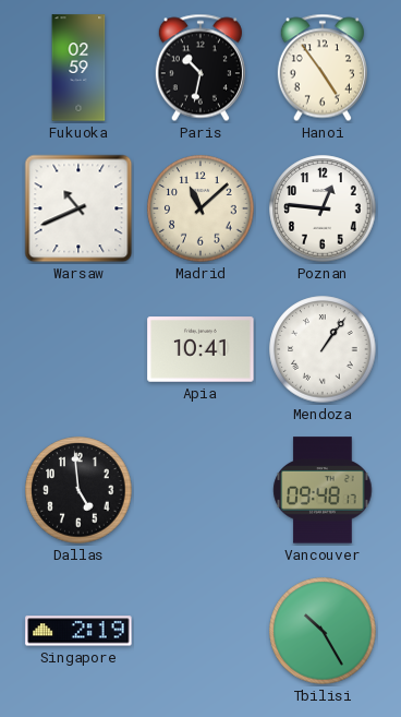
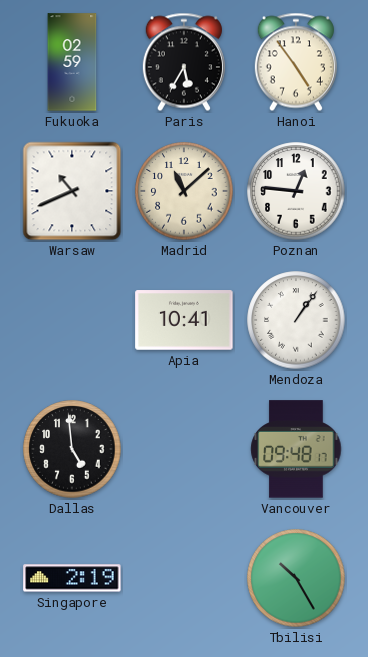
Paris: 10:32 -> 5:35 (184, 62)
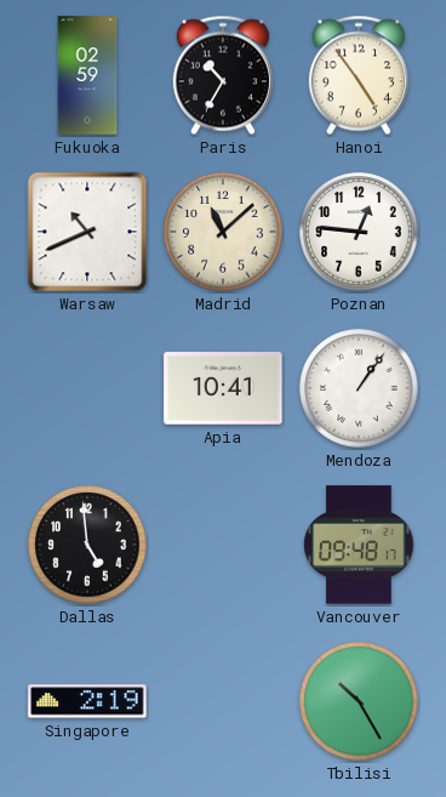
Paris: 5:35 -> 10:35 (223, 75)
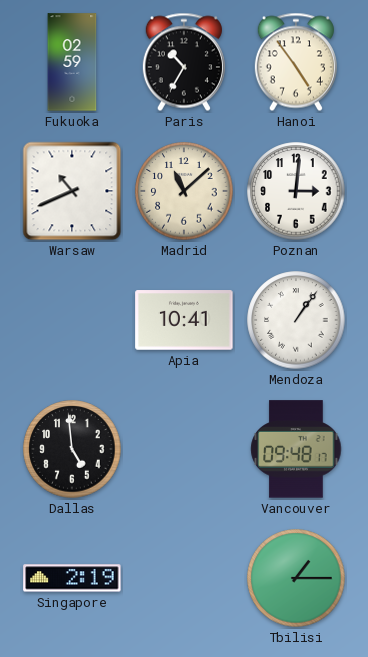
Poznan: 12:46 -> 3:01 (296, 191)
Tbilisi: 10:25 -> 1:15 (296, 578)
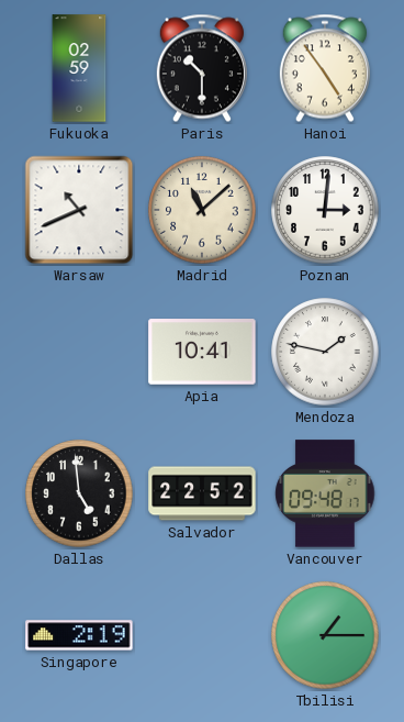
Paris: 10:35 -> 10:30 (202, 68)
Mendoza: 1:06 -> 1:47 (325, 352)
Salvador: none -> 22:52 (202, 493)
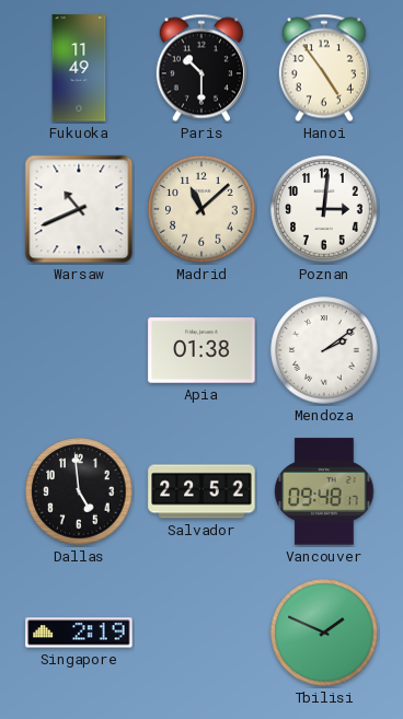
Fukuoka: 02:59 -> 11:49 (79, 68)
Apia: 10:41 -> 01:38 (201, 350)
Mendoza: 1:47 -> 2:09 (324, 350)
Tbilisi: 1:15 -> 1:49 (324, 633)
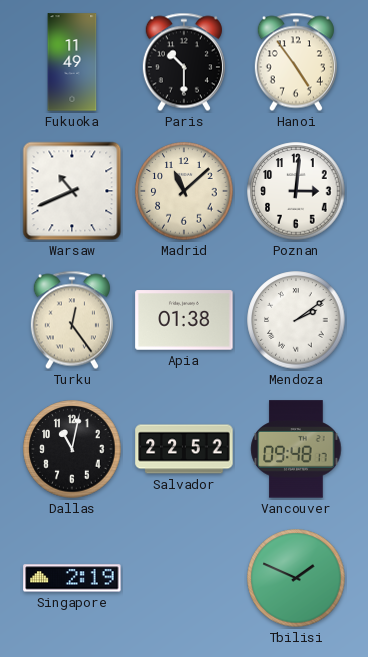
Turku: none -> 12:24 (72, 320)
Dallas: 4:59 -> 11:02 (72, 449)
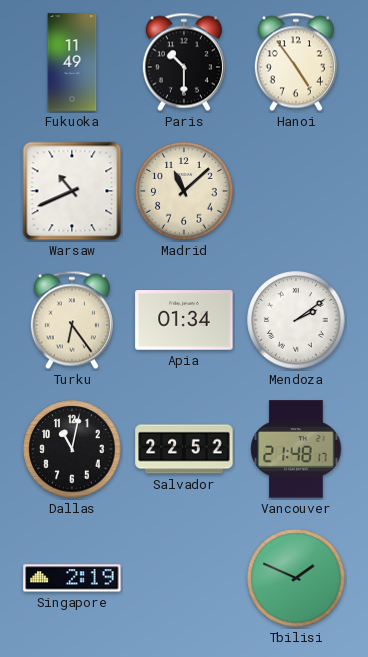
Poznan: 3:01 -> none (296, 191)
Turku: 12:24 -> 6:24 (72, 320)
Apia: 01:38 -> 01:34 (184, 320)
Vancouver: 09:48 -> 21:48 (296, 449)
